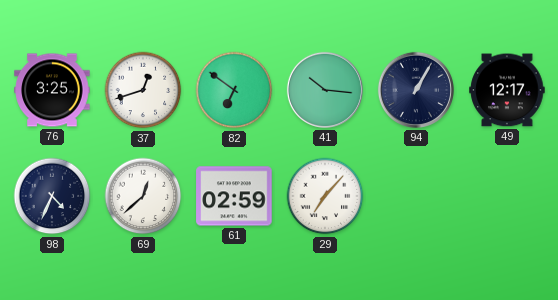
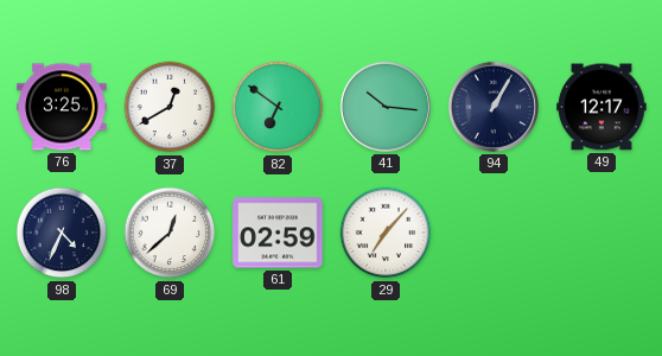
37: 12:42 -> 12:40 (170, 107)
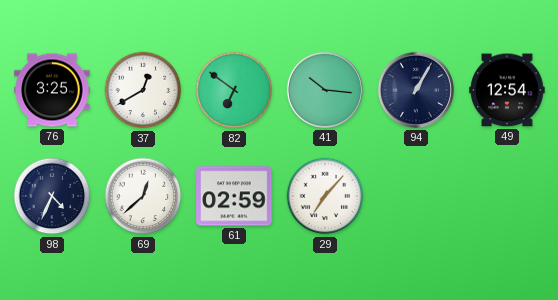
49: 12:17 -> 12:54 (507, 90)
